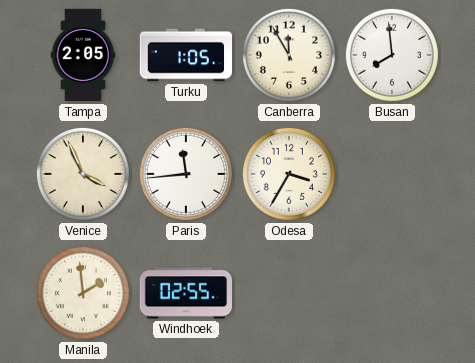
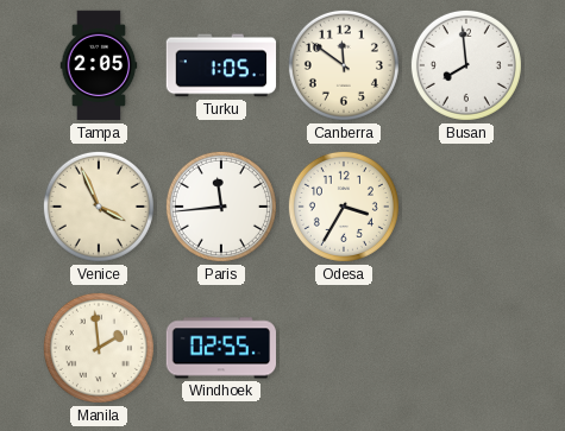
Canberra: 11:55 -> 11:51 (344, 65)
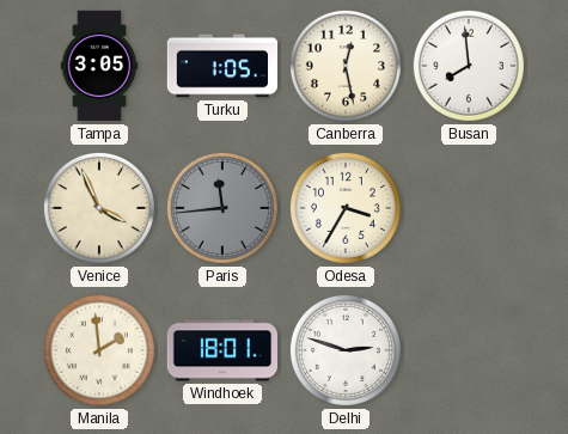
Tampa: 2:05 -> 3:05 (99, 66)
Canberra: 11:51 -> 12:28 (346, 66)
Paris dial: white -> grey (222, 208)
Windhoek: 02:55 -> 18:01 (222, 350)
Delhi: none -> 2:48 (346, 350)
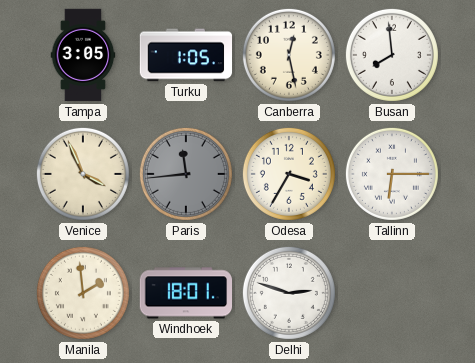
Tallinn: none -> 6:15 (392, 174)
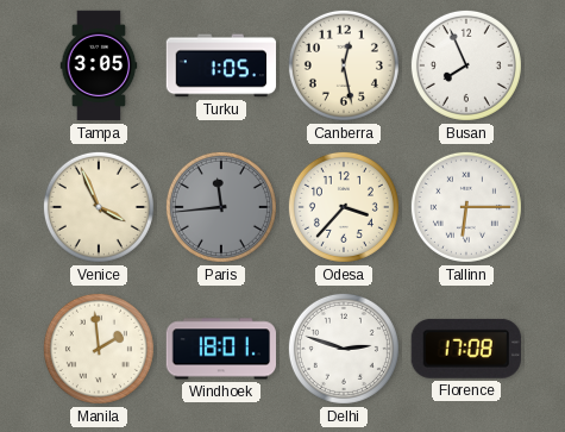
Busan: 7:59 -> 7:56 (466, 65)
Odesa: 3:35 -> 3:37 (344, 207)
Florence: none -> 17:08 (466, 349)
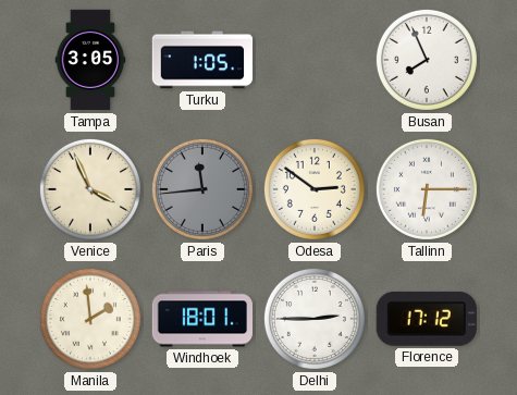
Canberra: 12:28 -> none (344, 65)
Odesa: 3:37 -> 2:51 (315, 189)
Delhi: 2:48 -> 2:45 (315, 319)
Florence: 17:08 -> 17:12 (427, 319)
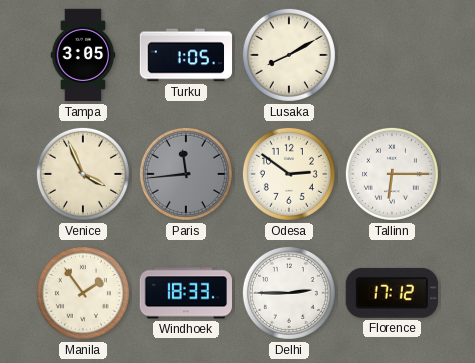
Lusaka: none -> 8:10 (289, 55)
Busan: 7:56 -> none (427, 60)
Manila: 1:59 -> 1:54 (83, 293)
Windhoek: 18:01 -> 18:33 (186, 293)
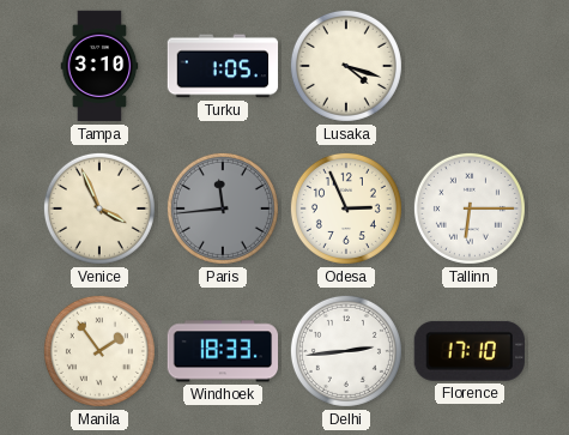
Tampa: 3:05 -> 3:10 (99, 66)
Lusaka: 8:10 -> 4:18 (346, 66)
Odesa: 2:51 -> 2:56 (346, 209)
Delhi: 2:45 -> 2:44 (346, 351)
Florence: 17:12 -> 17:10 (470, 351)
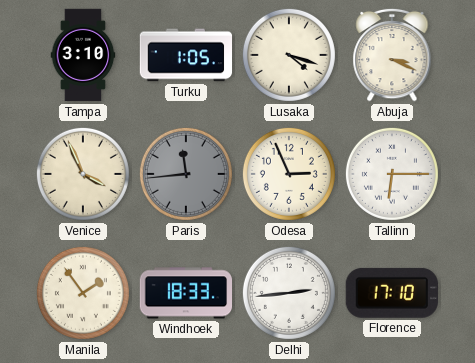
Abuja: none -> 3:19 (392, 55)
